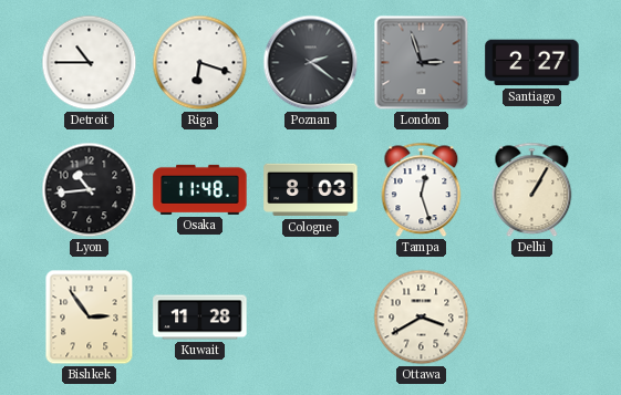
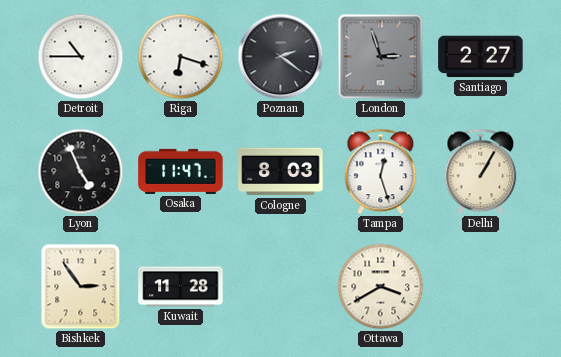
Lyon: 10:44 -> 4:56 (81, 172)
Osaka: 11:48 -> 11:47 (181, 171)
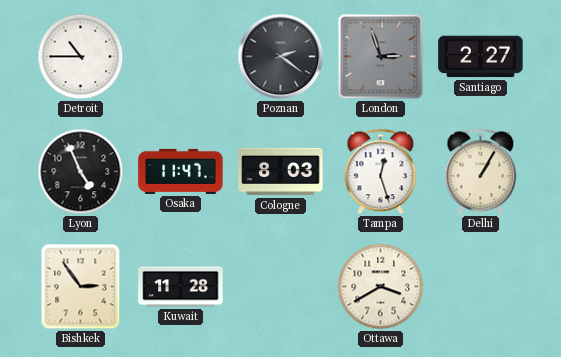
Riga: 6:18 -> none (181, 57)
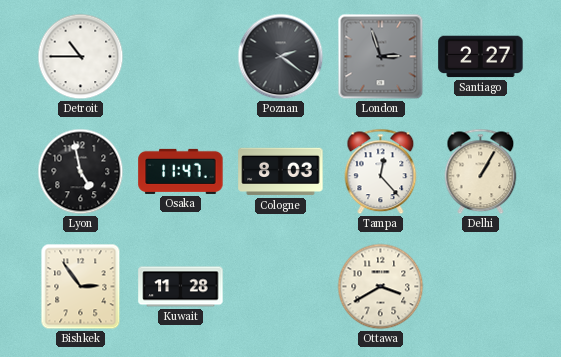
Lyon: 4:56 -> 4:58 (81, 172)
Tampa: 12:27 -> 12:23 (381, 172)
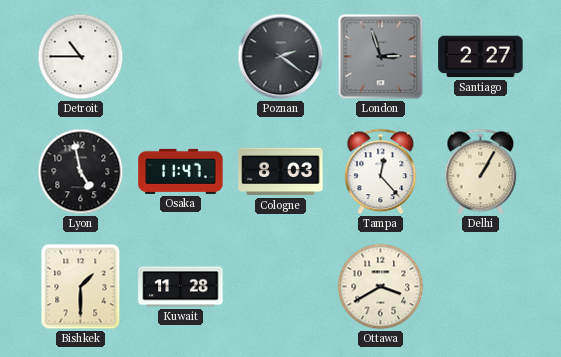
Bishkek: 2:54 -> 1:30 (81, 287)
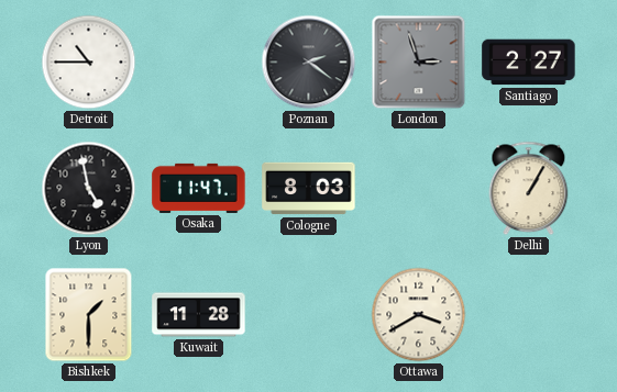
Tampa: 12:23 -> none (381, 172)
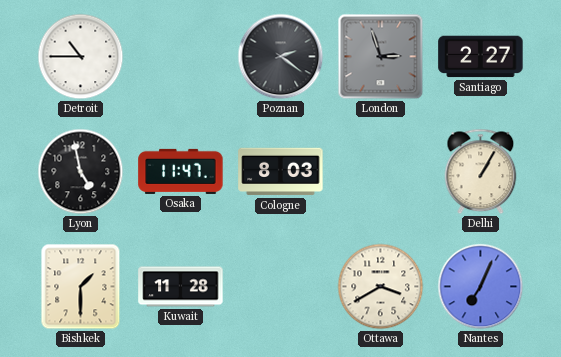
Nantes: none -> 7:04 (481, 287)
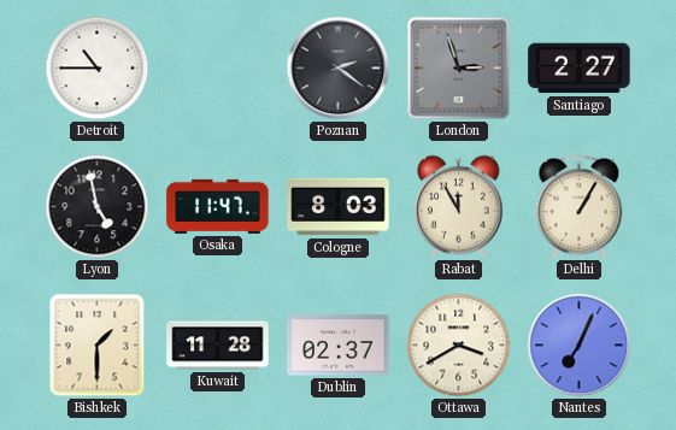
Rabat: none -> 11:55 (459, 207)
Dublin: none -> 02:37 (339, 346)
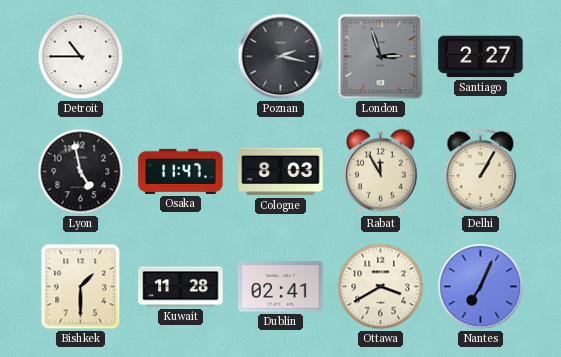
Poznan: 2:21 -> 2:17 (281, 57)
Dublin: 02:37 -> 02:41 (281, 287)
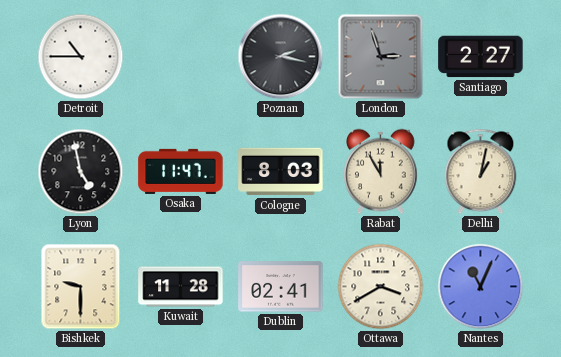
Delhi: 1:05 -> 1:02 (481, 172)
Bishkek: 1:30 -> 9:30 (81, 287)
Nantes: 7:04 -> 11:04 (481, 287)
